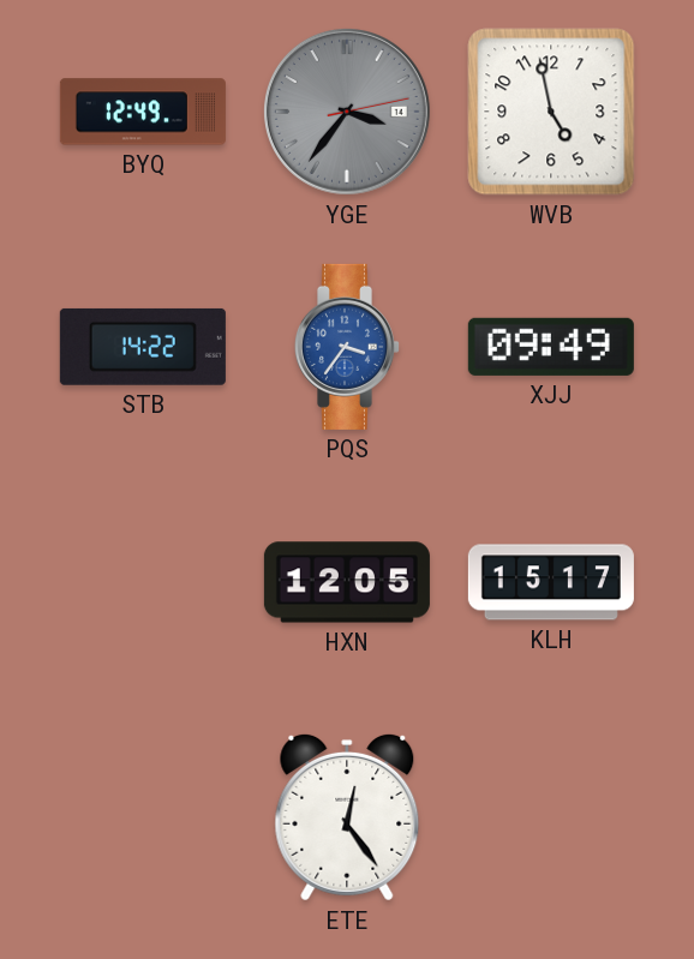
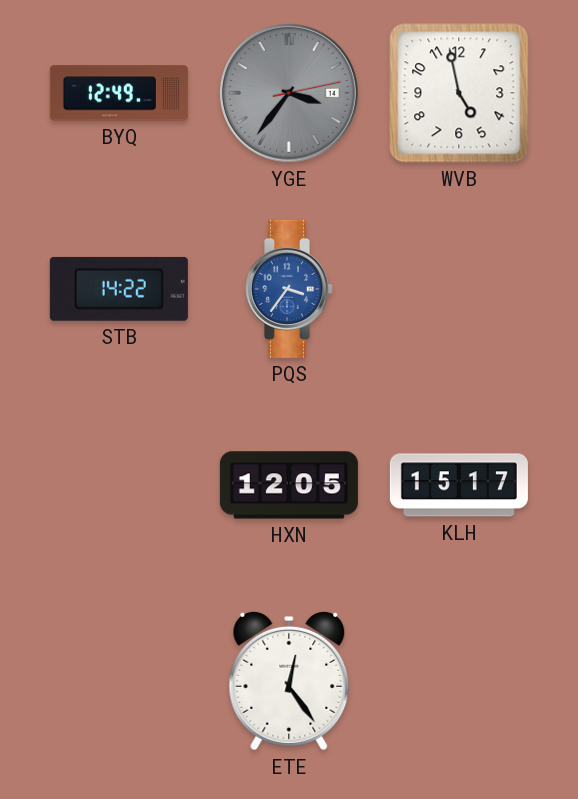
XJJ: 09:49 -> none (551, 347)
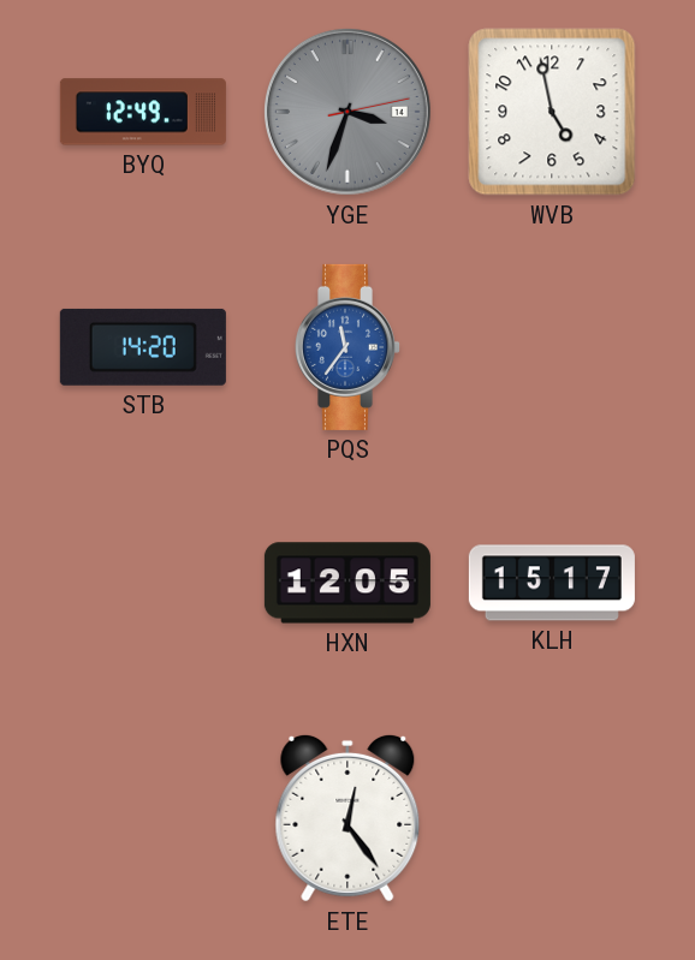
YGE: 3:36 -> 3:33 (348, 112)
STB: 14:22 -> 14:20 (143, 347)
PQS: 3:36 -> 11:36 (346, 347)
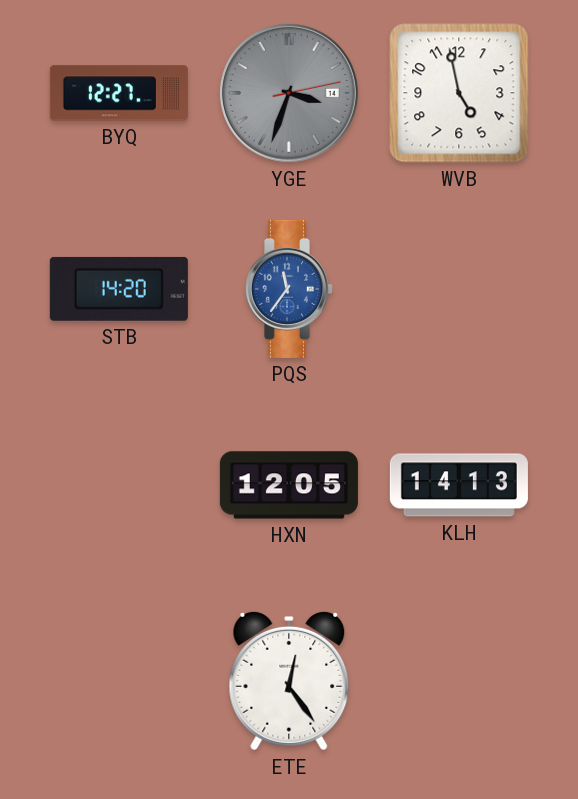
BYQ: 12:49 -> 12:27 (119, 93)
KLH: 15:17 -> 14:13 (459, 485)
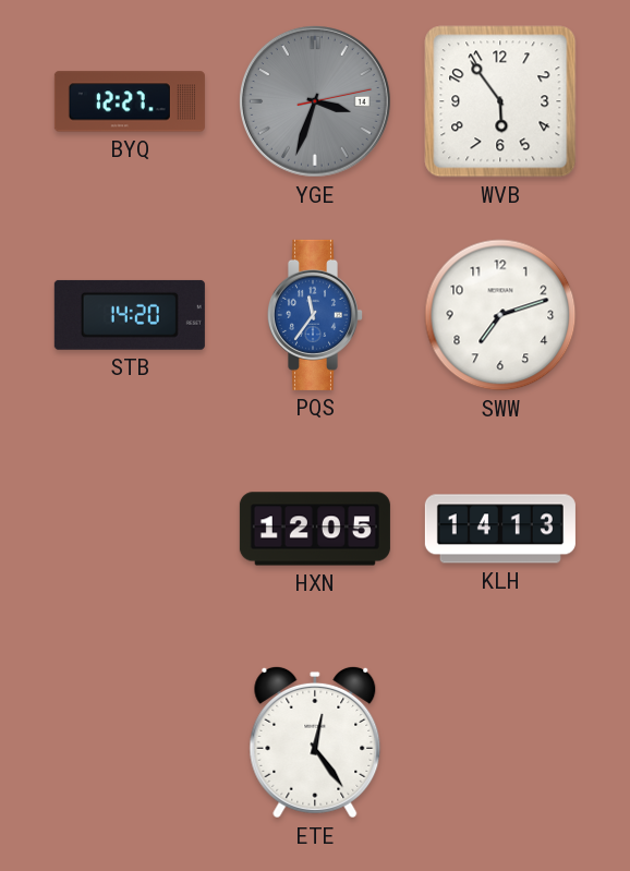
WVB: 4:58 -> 5:54 (500, 101)
SWW: none -> 7:12 (500, 315)
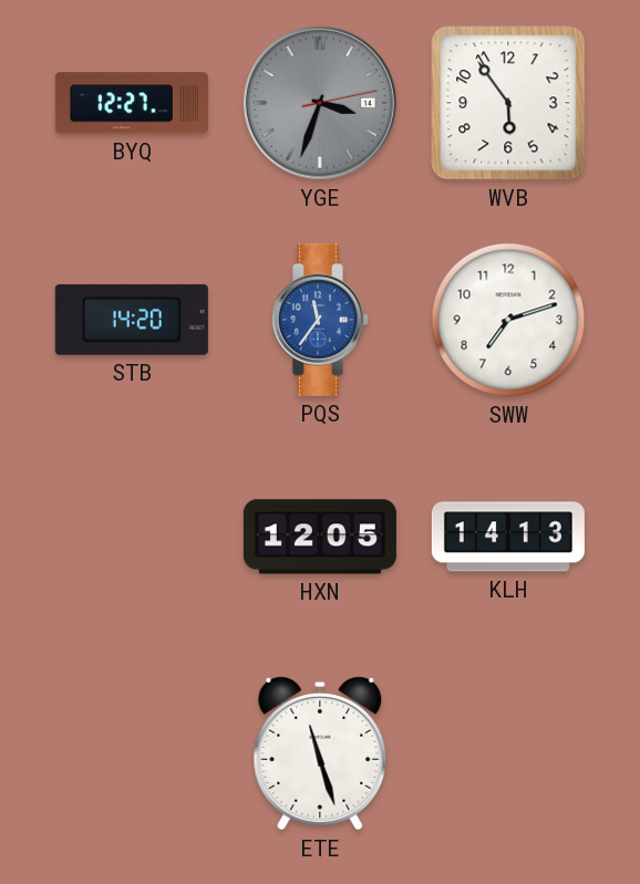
ETE: 12:24 -> 11:27 (320, 753)
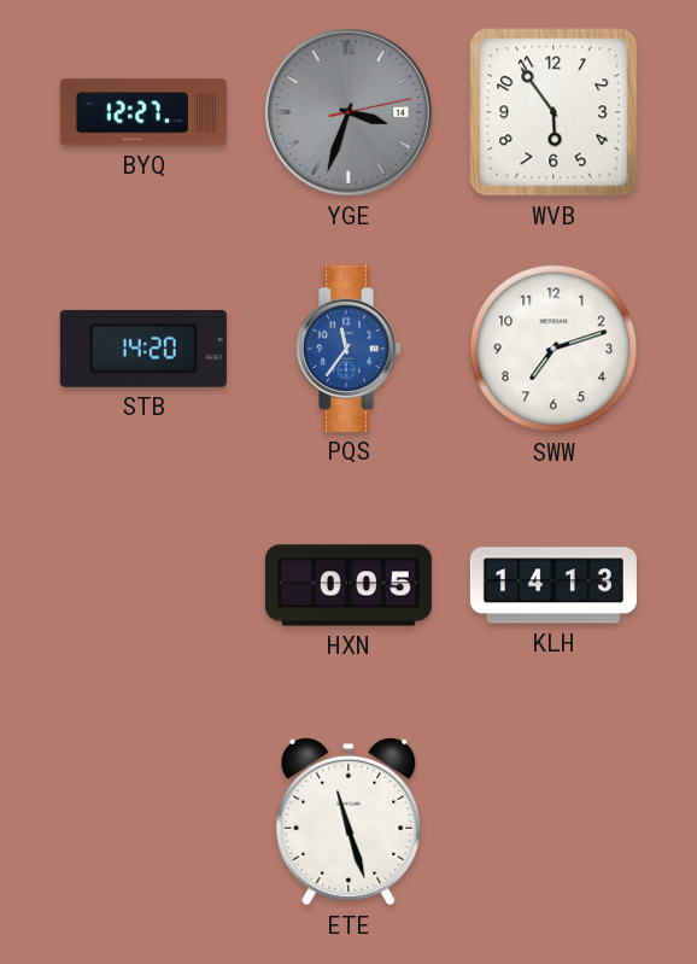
HXN: 12:05 -> 0:05 (348, 585)
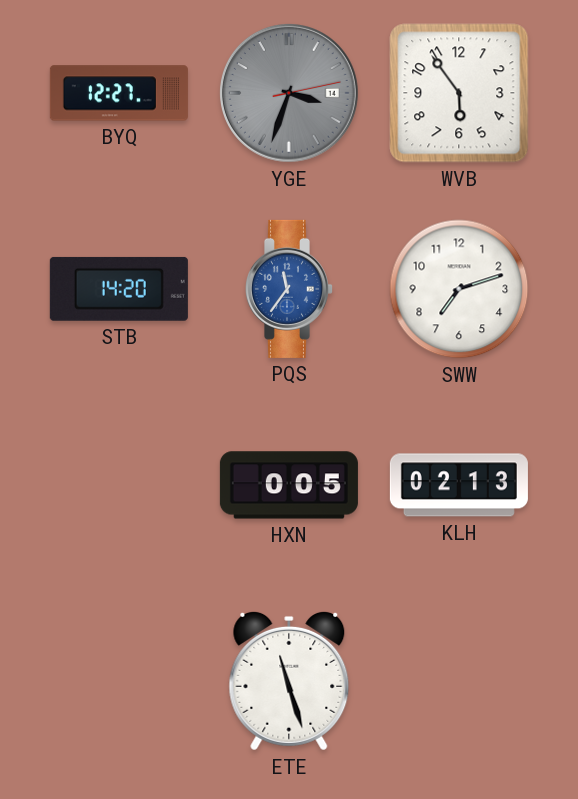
KLH: 14:13 -> 02:13 (459, 485)
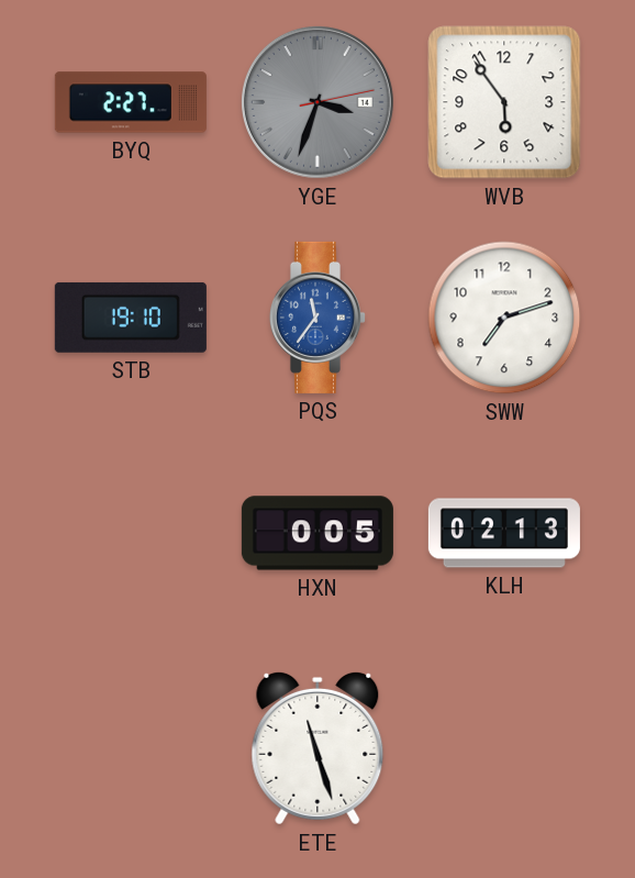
BYQ: 12:27 -> 2:27 (131, 102)
STB: 14:20 -> 19:10 (131, 318)
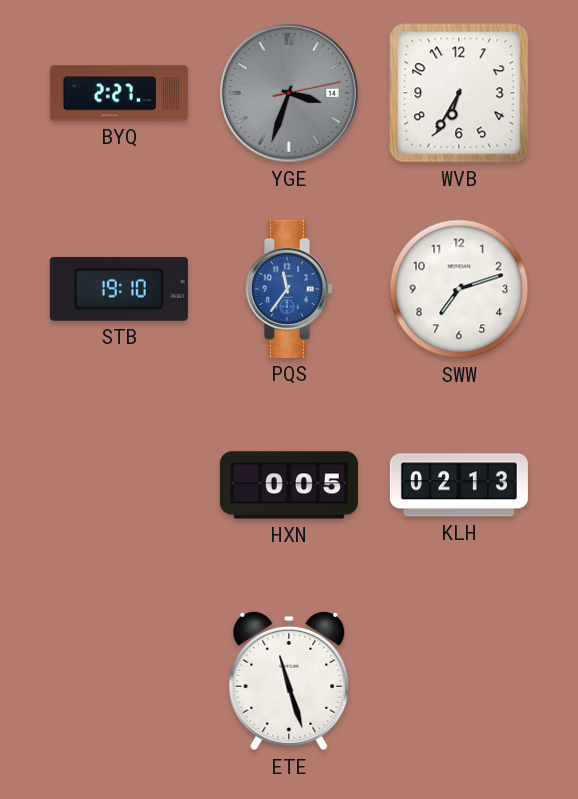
WVB: 5:54 -> 6:35 (459, 93)
